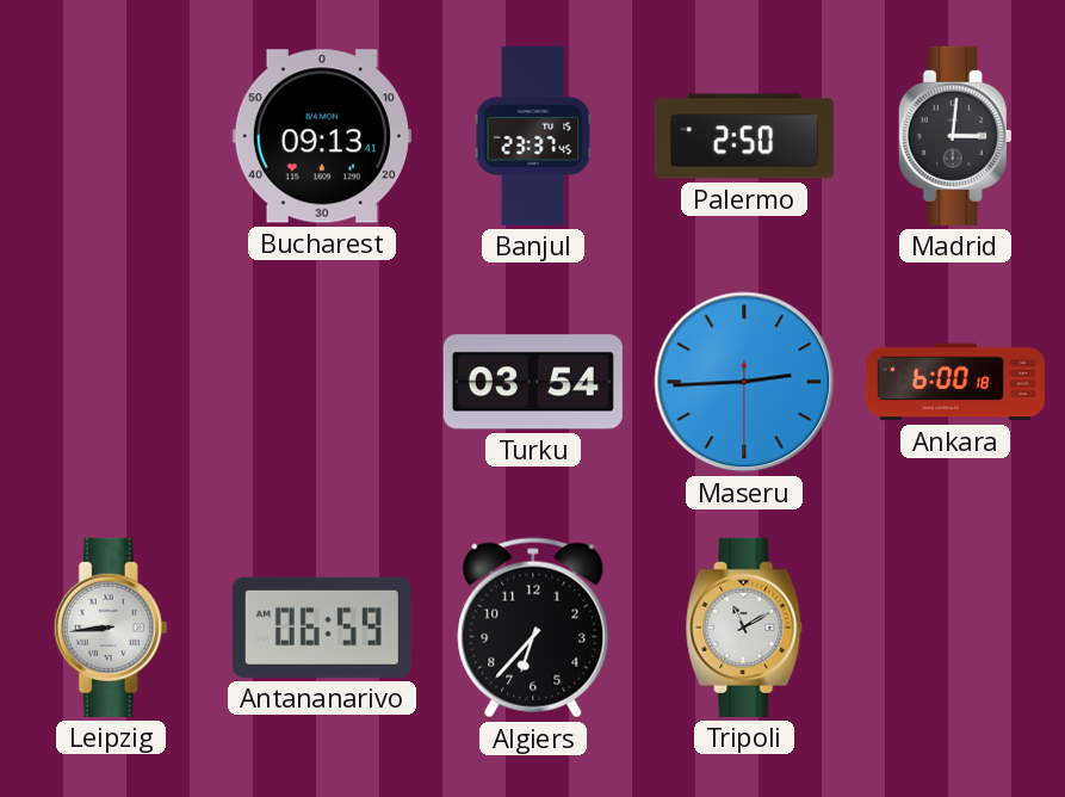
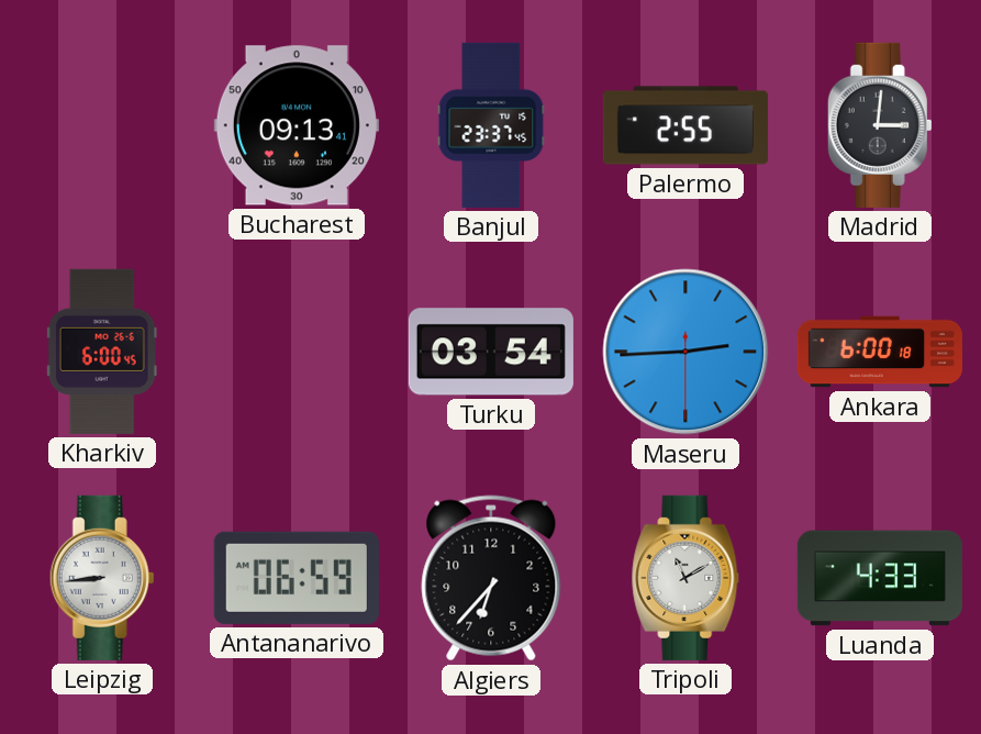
Palermo: 2:50 -> 2:55 (685, 125)
Kharkiv: none -> 6:00 (102, 352)
Luanda: none -> 4:33 (880, 578)
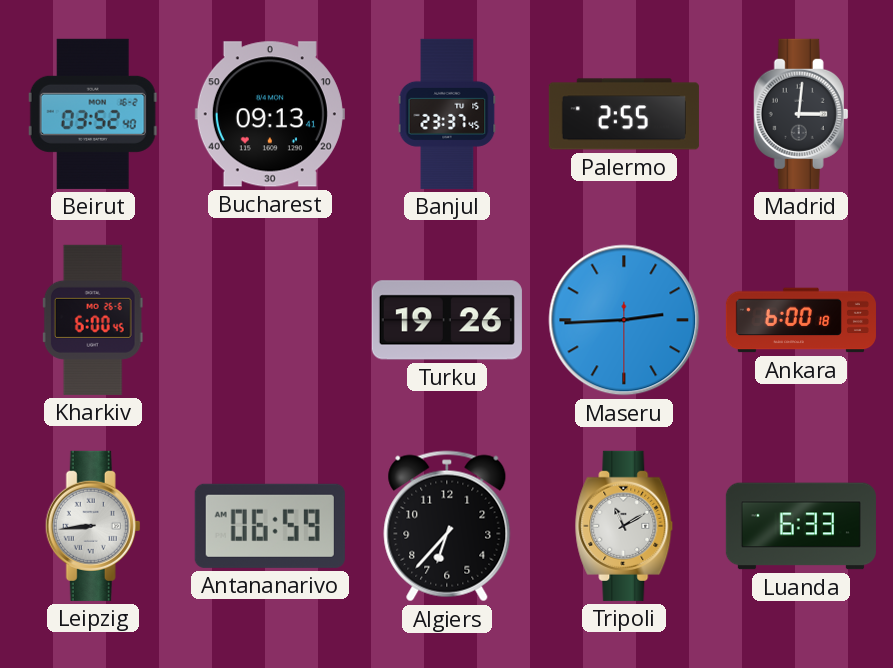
Beirut: none -> 03:52 (93, 114)
Turku: 03:54 -> 19:26 (447, 320)
Luanda: 4:33 -> 6:33 (801, 526)
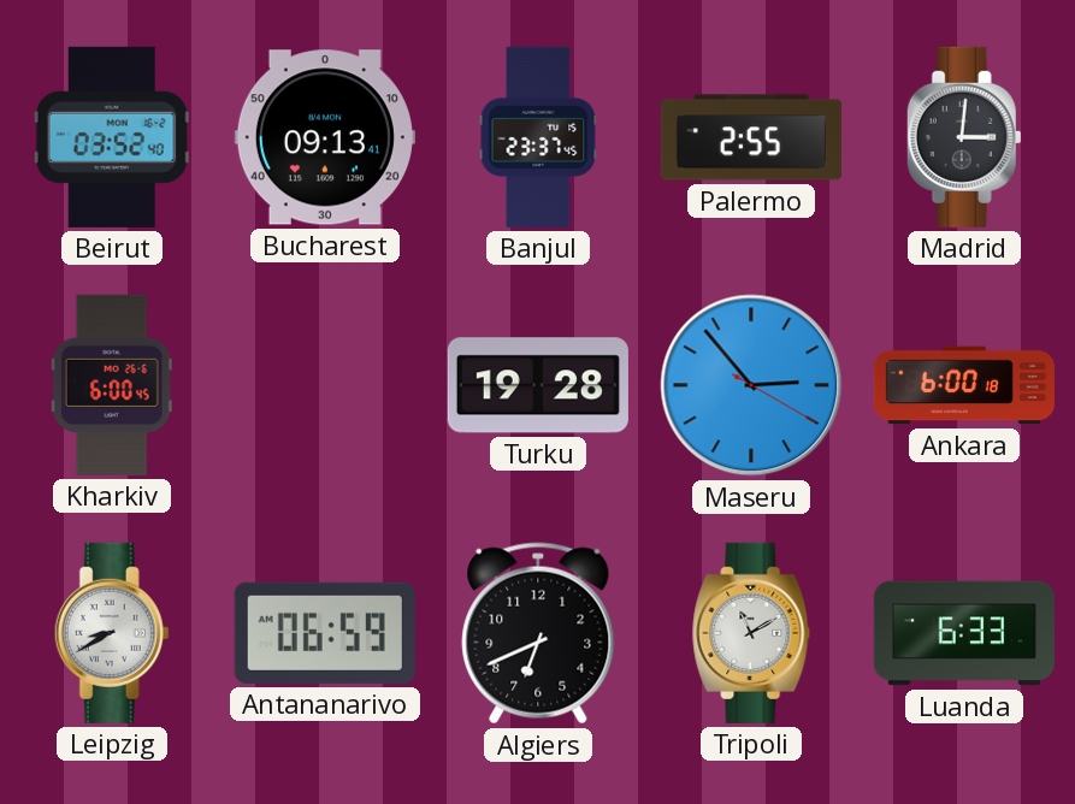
Turku: 19:26 -> 19:28 (538, 385)
Maseru: 2:44 -> 2:53 (751, 385)
Leipzig: 8:44 -> 8:40 (112, 633)
Algiers: 6:37 -> 6:41 (538, 633)
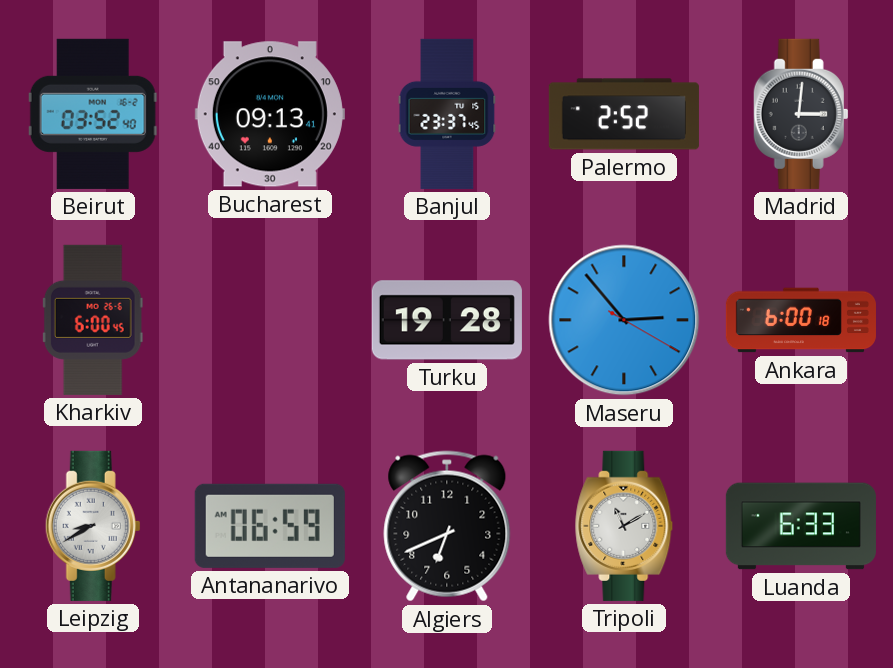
Palermo: 2:55 -> 2:52 (624, 114)
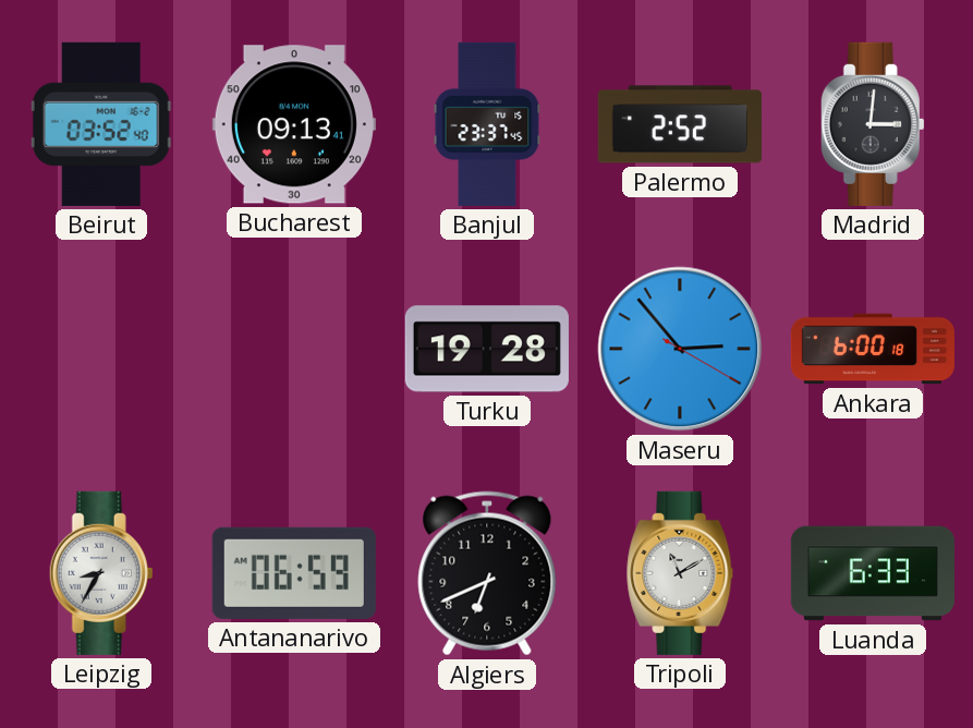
Kharkiv: 6:00 -> none (93, 320)
Leipzig: 8:40 -> 8:35 (101, 573)
